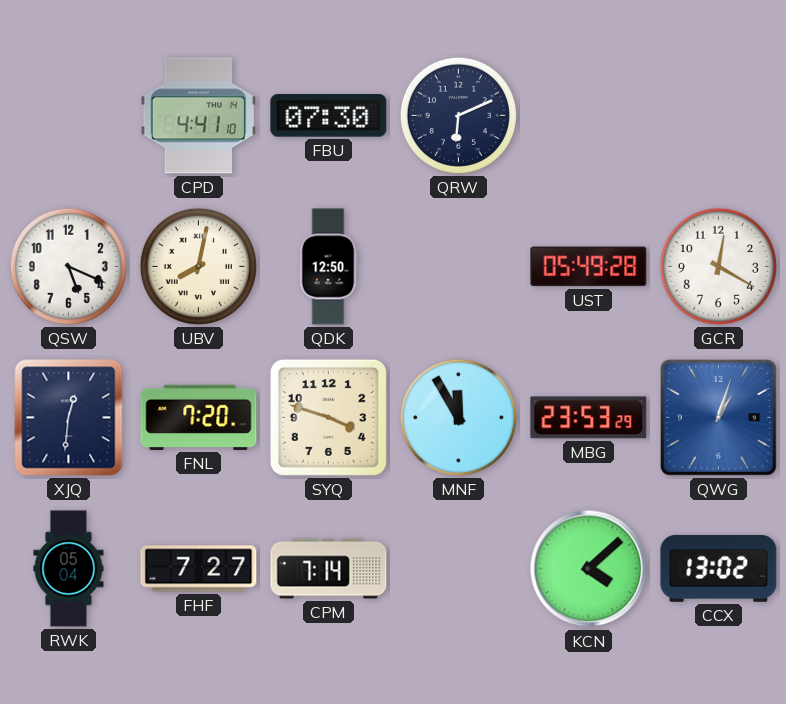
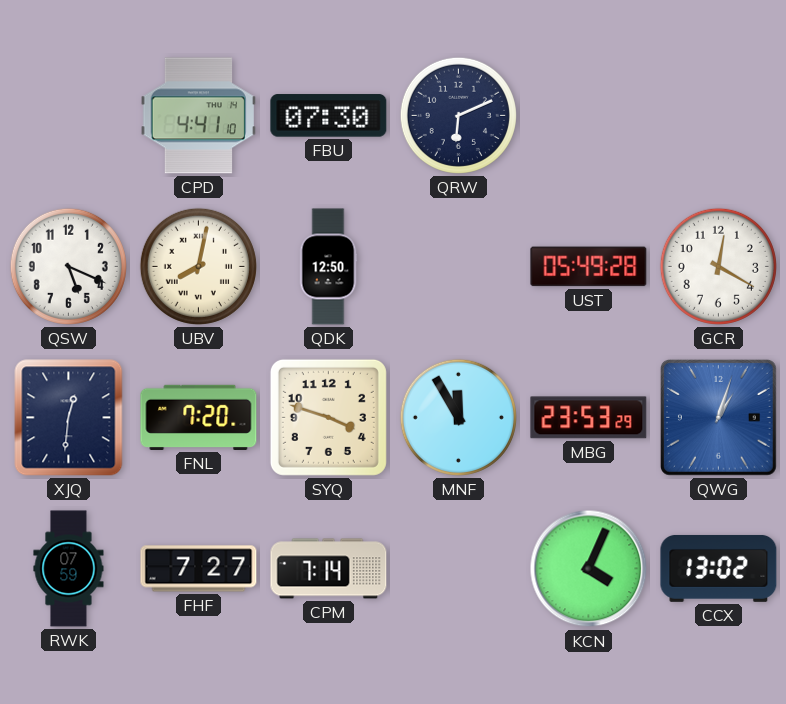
RWK: 05:04 -> 07:59 (69, 569)
KCN: 4:08 -> 4:04 (589, 569)
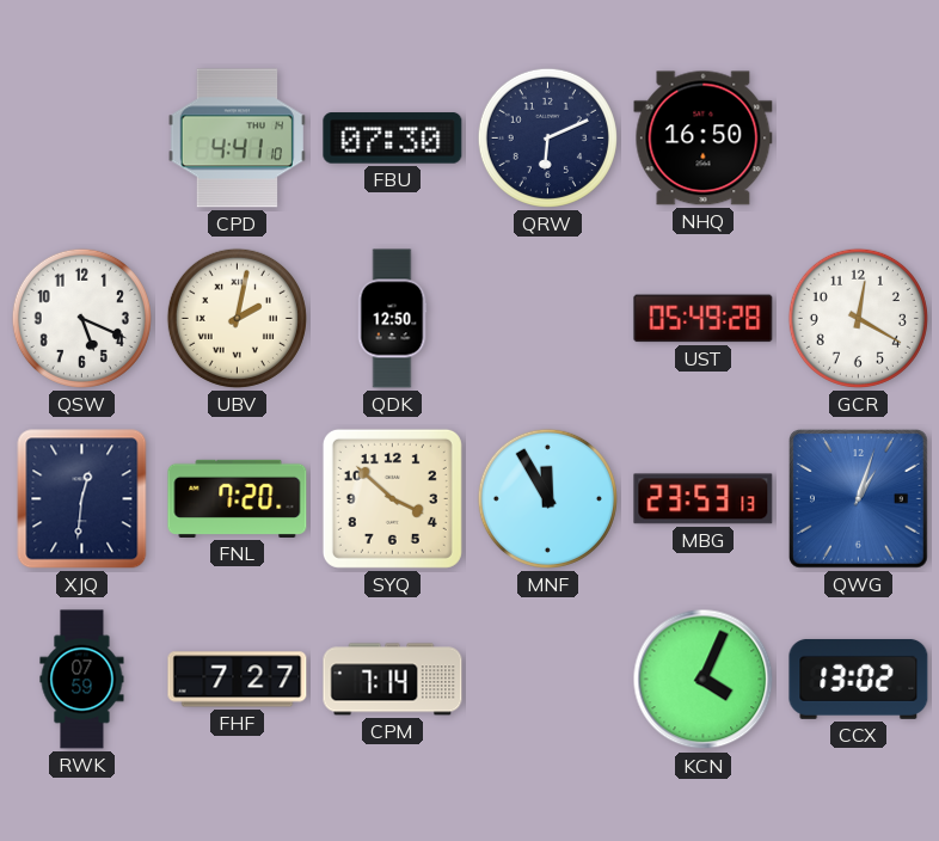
NHQ: none -> 16:50 (704, 139)
UBV: 8:02 -> 2:02 (237, 318)
SYQ: 3:48 -> 3:52 (392, 498)
MBG: 23:53:29 -> 23:53:13 (704, 499)
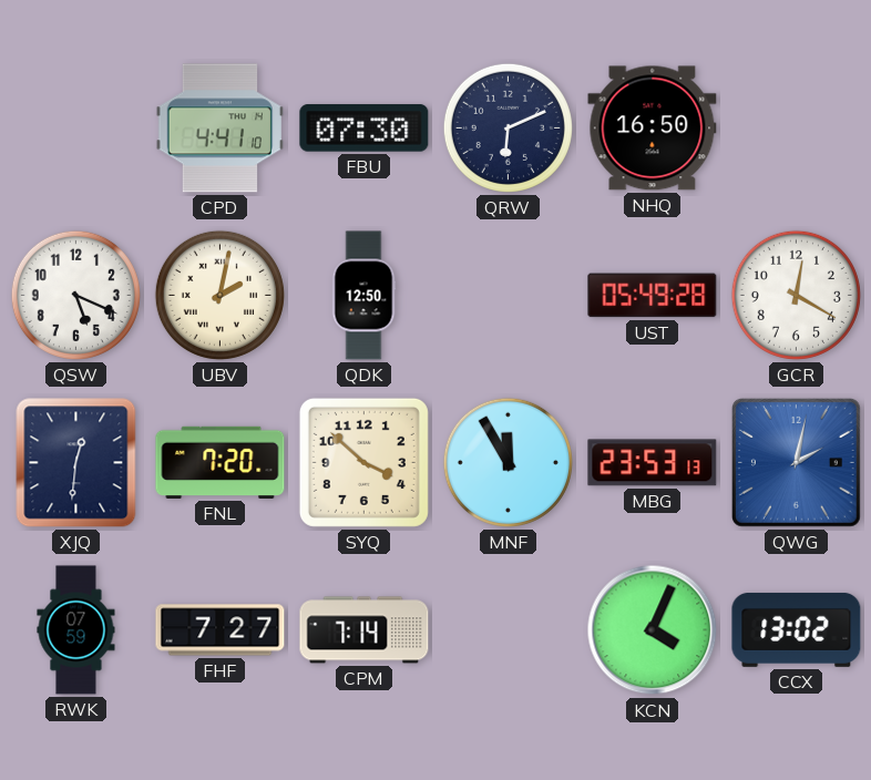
QWG: 1:03 -> 2:02 (796, 462)
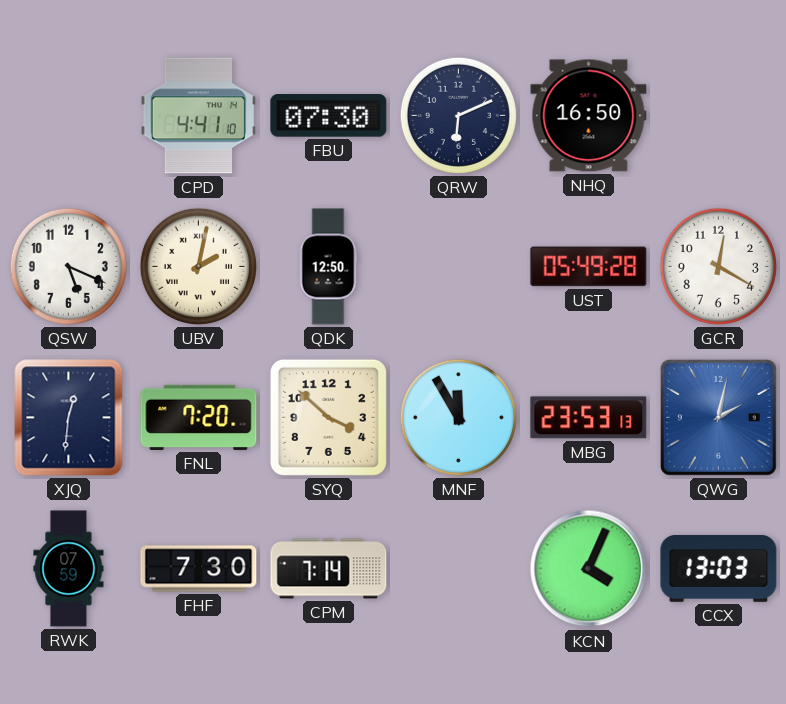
FHF: 7:27 -> 7:30 (199, 569)
CCX: 13:02 -> 13:03 (719, 568)
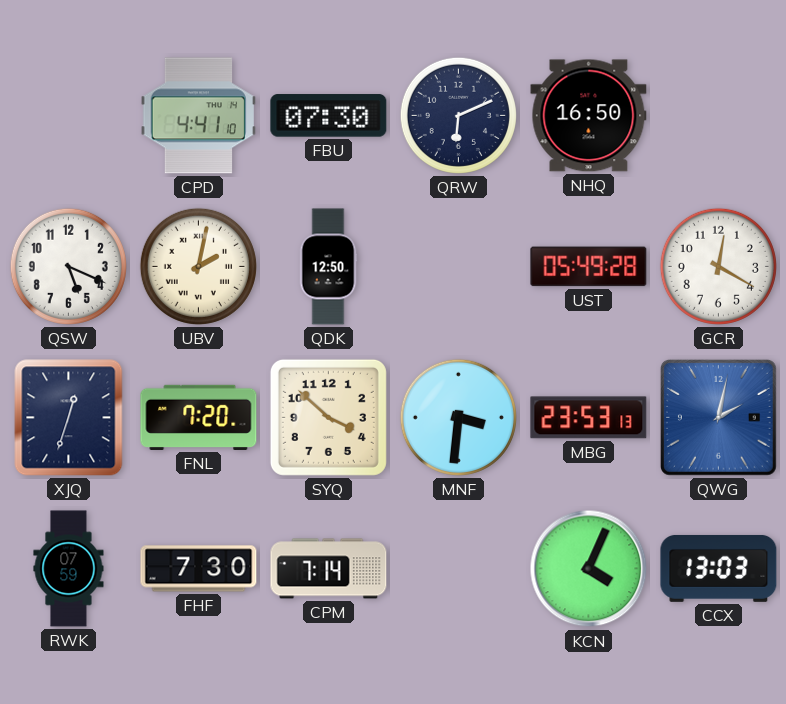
XJQ: 12:31 -> 12:33 (69, 418)
MNF: 11:55 -> 3:31 (458, 417)
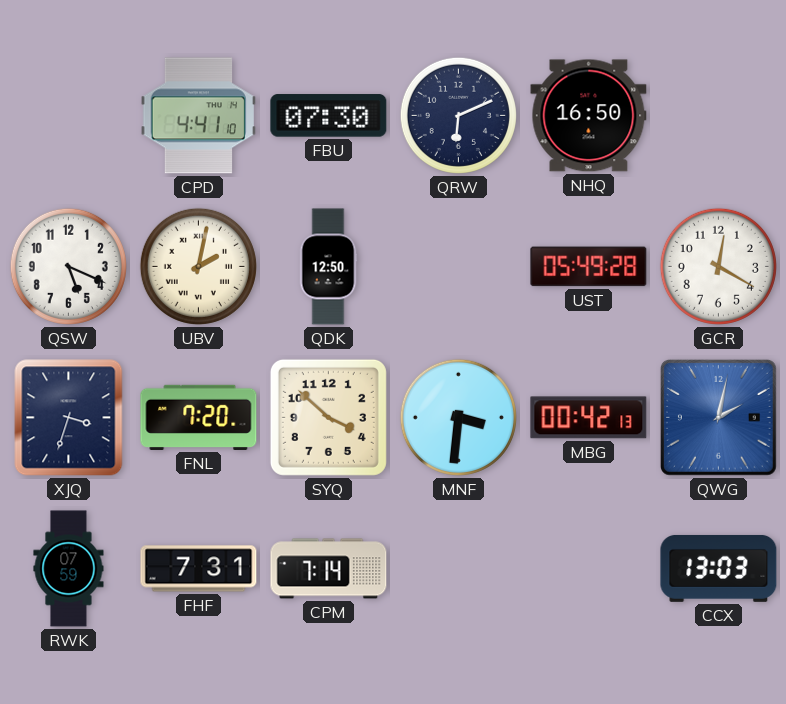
XJQ: 12:33 -> 3:33 (69, 418)
MBG: 23:53 -> 00:42 (589, 418)
FHF: 7:30 -> 7:31 (199, 569)
KCN: 4:04 -> none (589, 569)
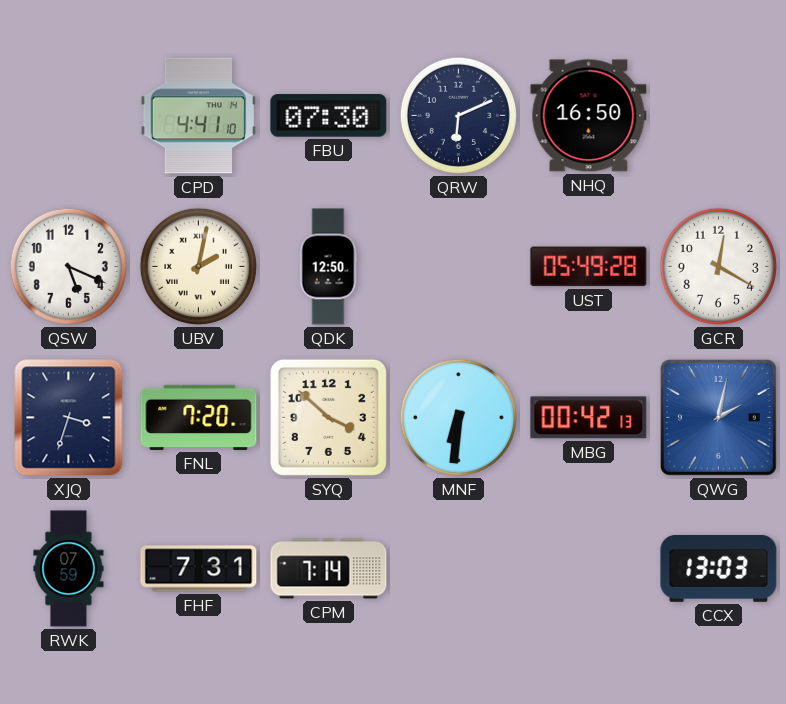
MNF: 3:31 -> 6:31 (458, 417)
